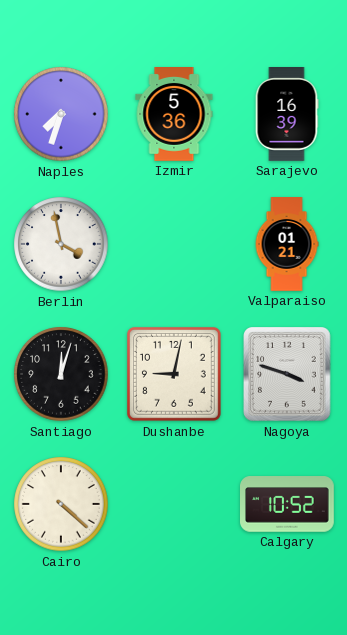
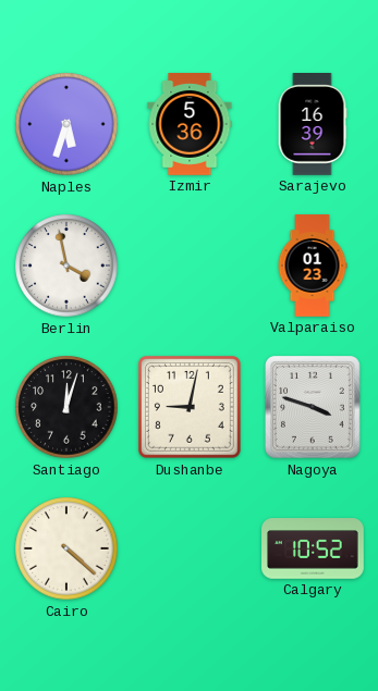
Naples: 7:33 -> 5:33 (66, 124)
Valparaiso: 01:21 -> 01:23 (313, 266)
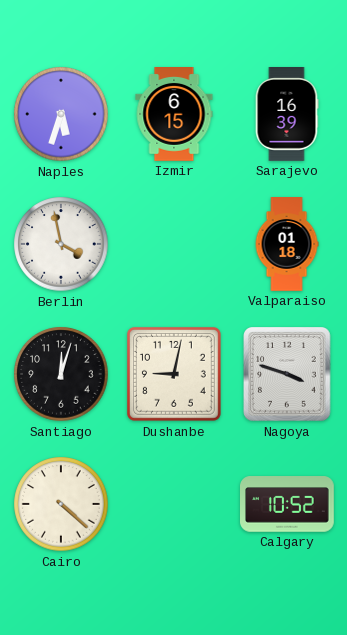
Izmir: 5:36 -> 6:15 (174, 115)
Valparaiso: 01:23 -> 01:18 (287, 244)
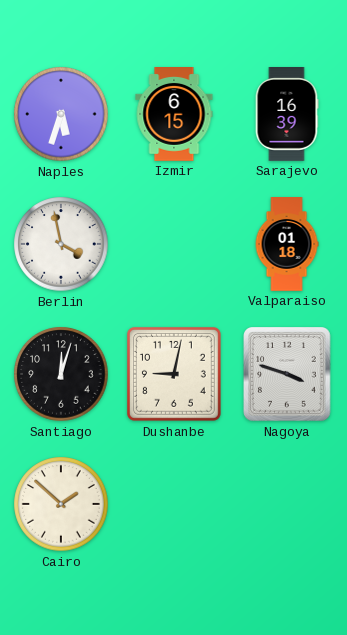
Cairo: 4:22 -> 1:52 (61, 504)
Calgary: 10:52 -> none (288, 504)
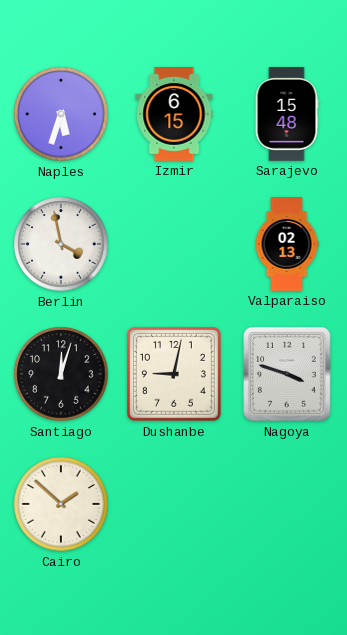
Sarajevo: 16:39 -> 15:48 (287, 115)
Valparaiso: 01:18 -> 02:13 (287, 244)
